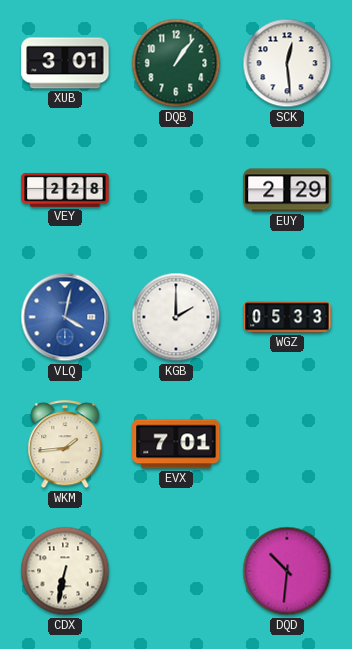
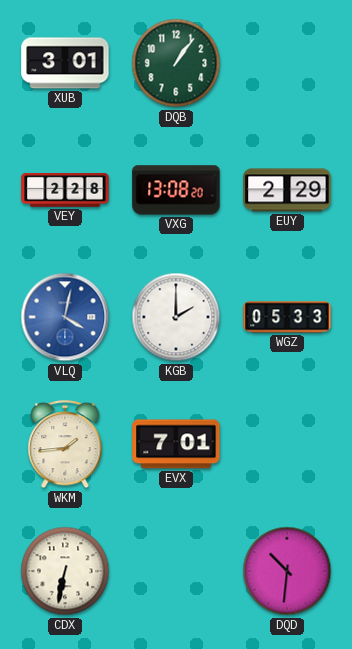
SCK: 12:29 -> none (287, 63)
VXG: none -> 13:08 (176, 190)
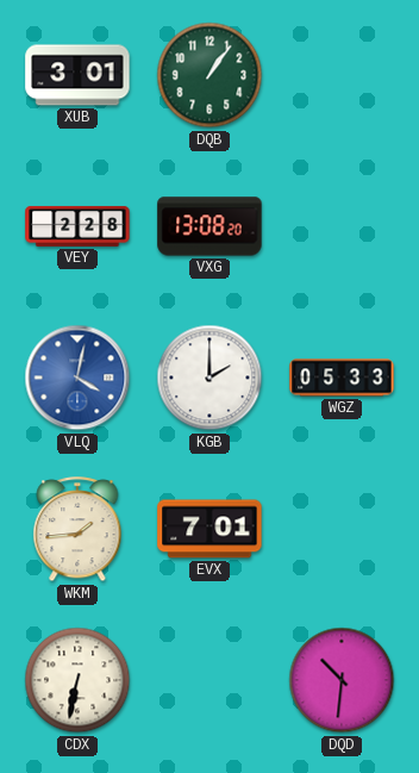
EUY: 2:29 -> none (287, 190)
